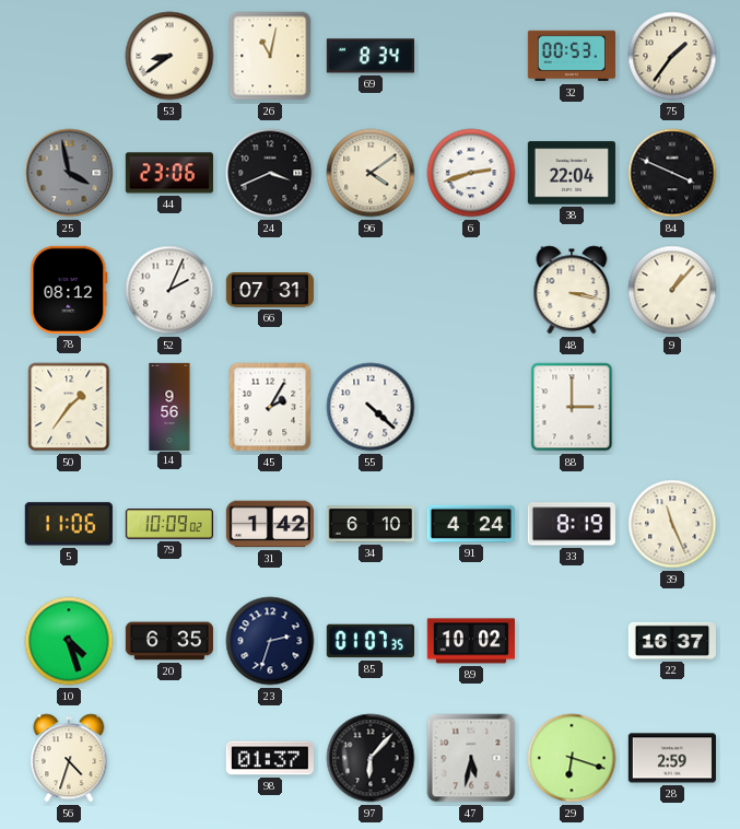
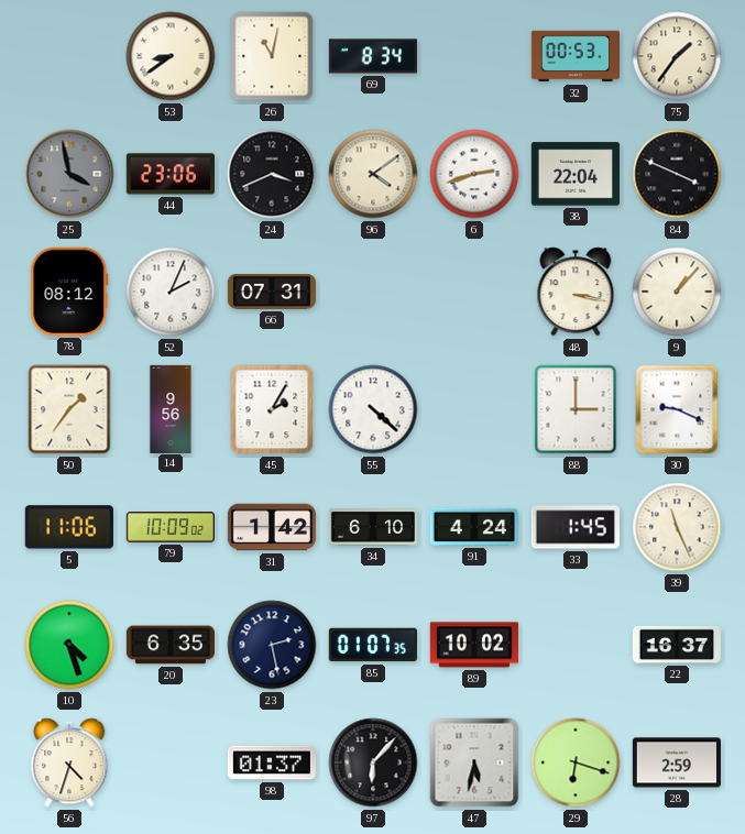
30: none -> 9:19 (677, 409)
33: 8:19 -> 1:45 (576, 527)
23: 2:33 -> 2:28 (272, 645)
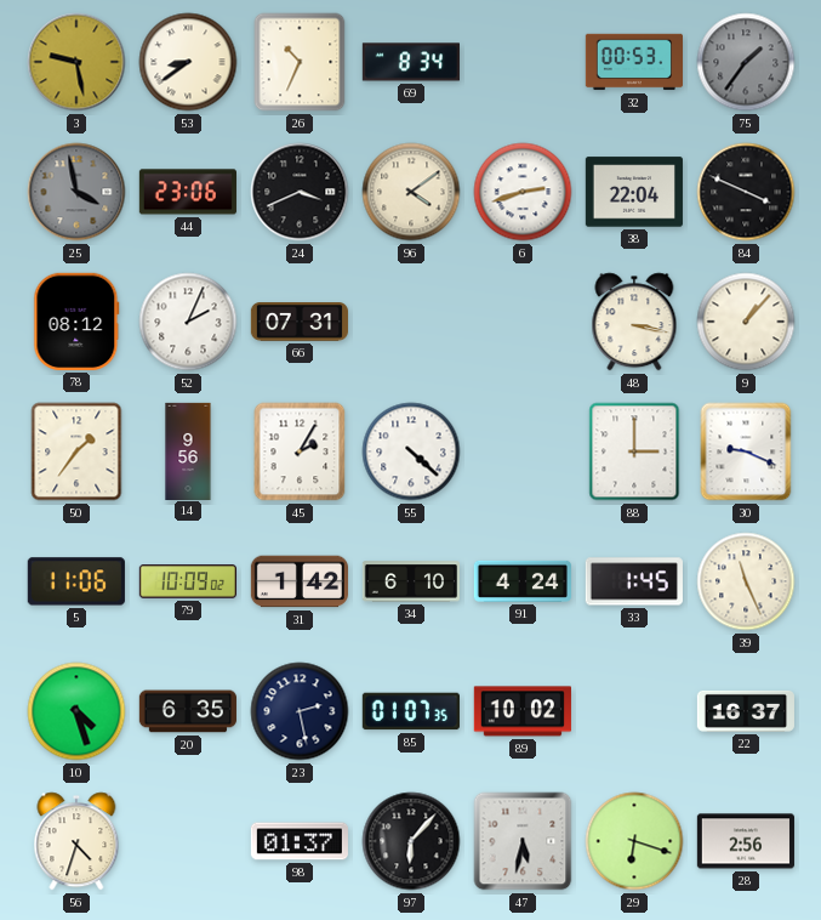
3: none -> 9:28 (76, 62)
26: 11:02 -> 10:34 (300, 62)
75 dial: cream -> grey (746, 62)
28: 2:59 -> 2:56 (746, 841)
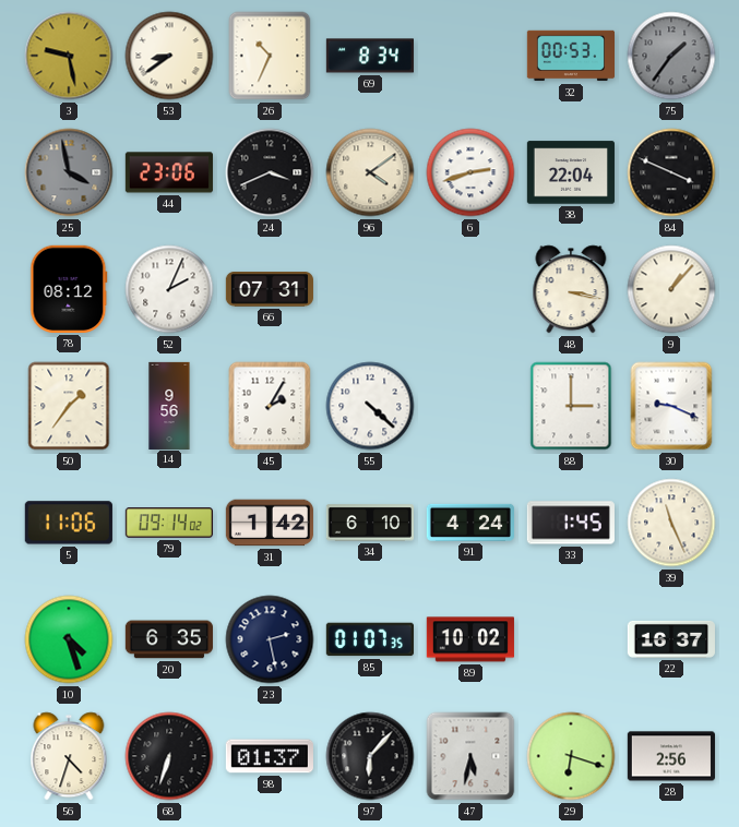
79: 10:09 -> 09:14 (168, 523)
68: none -> 6:33 (169, 756)
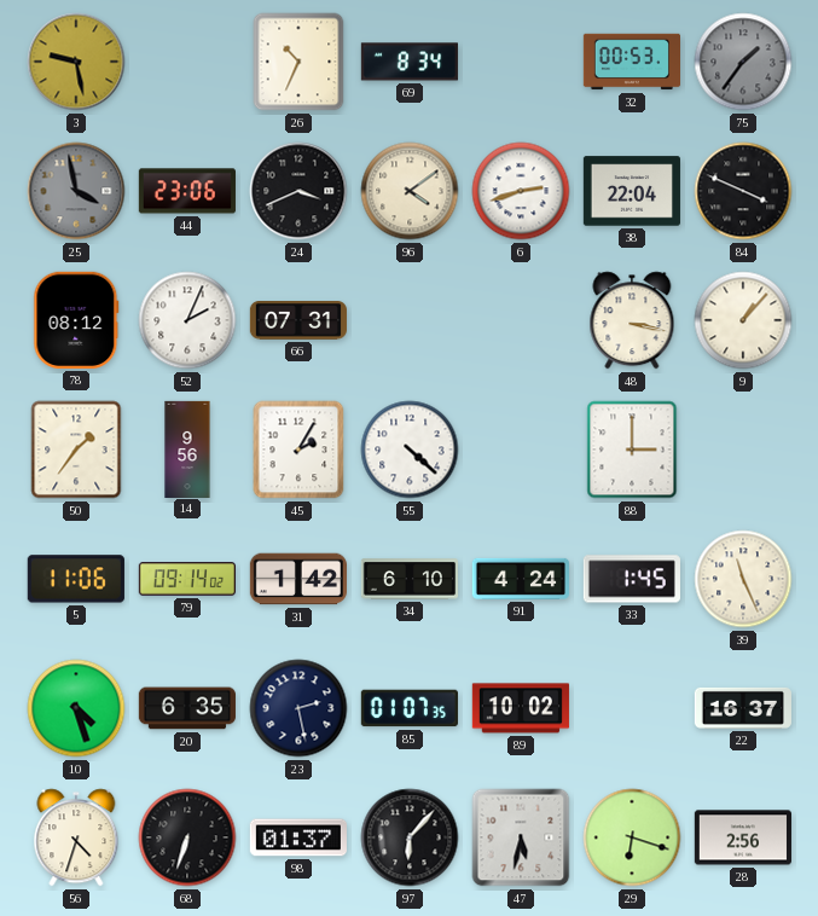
53: 8:39 -> none (169, 56)
30: 9:19 -> none (671, 406)
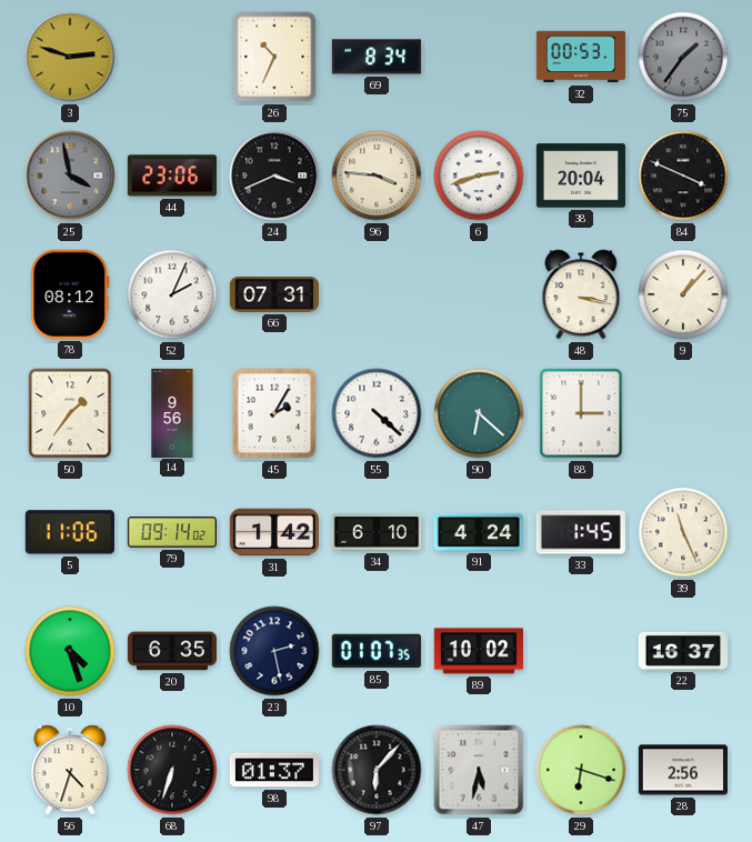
3: 9:28 -> 2:48 (70, 57)
96: 4:09 -> 3:46 (377, 176)
38: 22:04 -> 20:04 (581, 176)
90: none -> 6:22 (479, 413)
